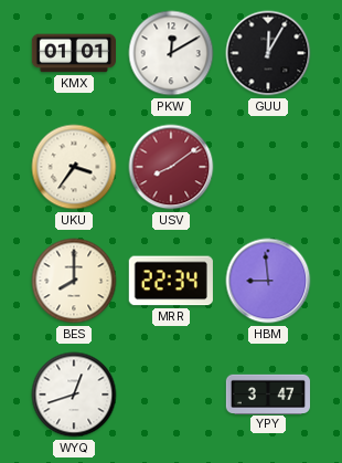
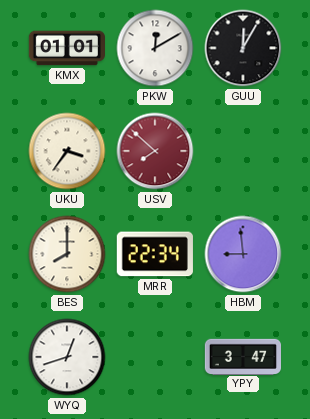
USV: 8:09 -> 7:52 (155, 151)
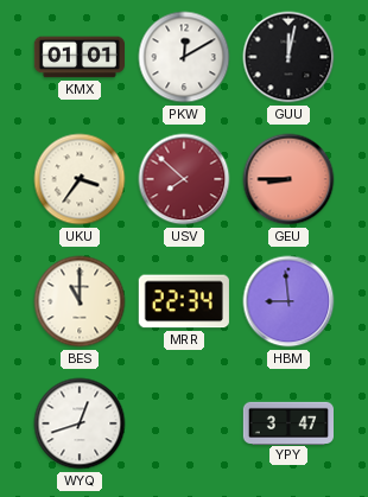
GUU: 12:05 -> 12:02 (288, 57)
GEU: none -> 8:45 (288, 179)
BES: 8:00 -> 11:00 (80, 301)
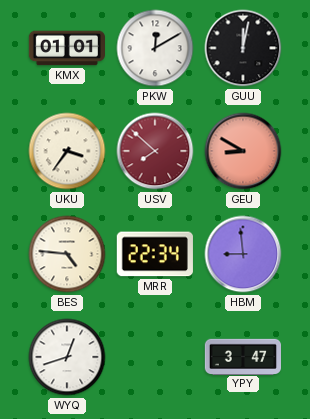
GEU: 8:45 -> 8:50 (243, 151)
BES: 11:00 -> 4:46 (67, 254)
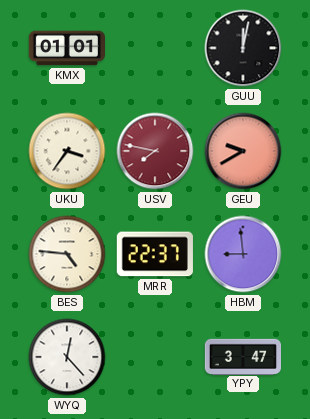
PKW: 12:10 -> none (155, 48)
USV: 7:52 -> 7:47 (155, 151)
GEU: 8:50 -> 9:40 (243, 151)
MRR: 22:34 -> 22:37 (155, 254)
WYQ: 12:42 -> 12:23 (67, 357)
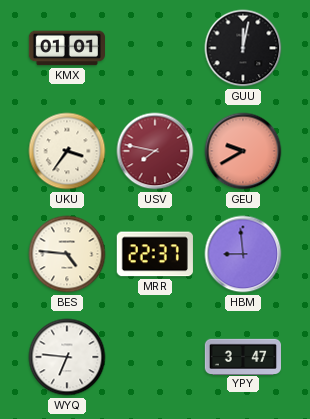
WYQ: 12:23 -> 6:46 (67, 357)
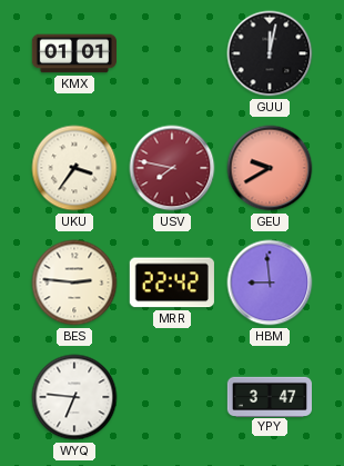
BES: 4:46 -> 2:46 (74, 282)
MRR: 22:37 -> 22:42 (172, 282)
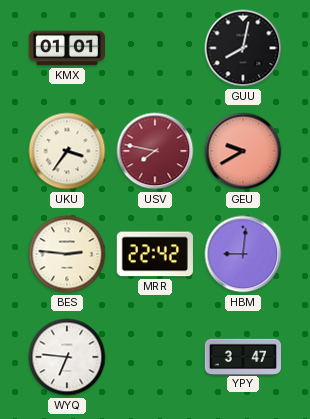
GUU: 12:02 -> 8:02 (243, 48)
HBM: 8:59 -> 9:01 (243, 254)
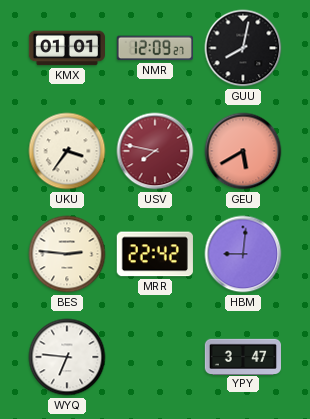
NMR: none -> 12:09 (155, 48)
GEU: 9:40 -> 5:40 (243, 151)
